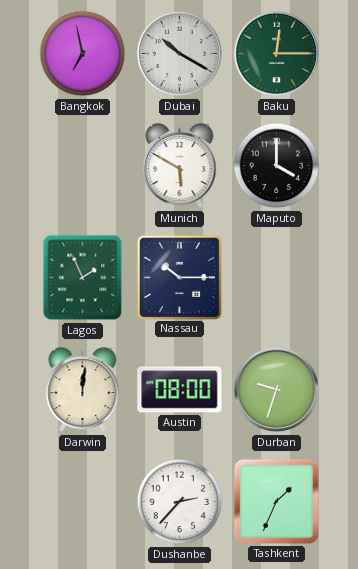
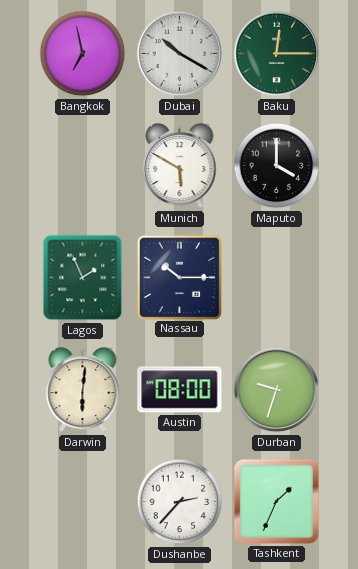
Darwin: 12:01 -> 6:01 (83, 390)
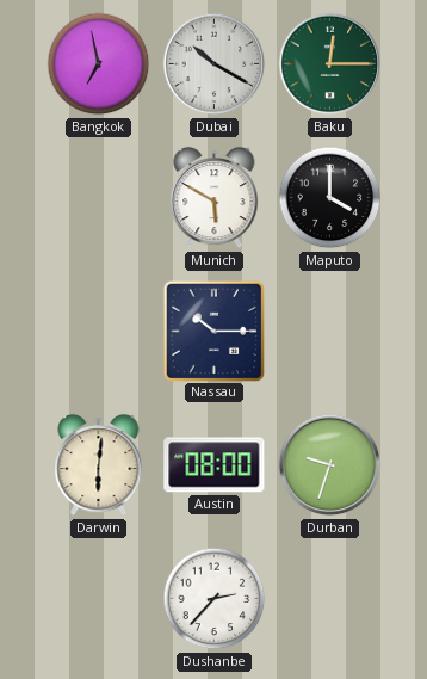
Lagos: 1:56 -> none (83, 278)
Tashkent: 1:34 -> none (276, 501)
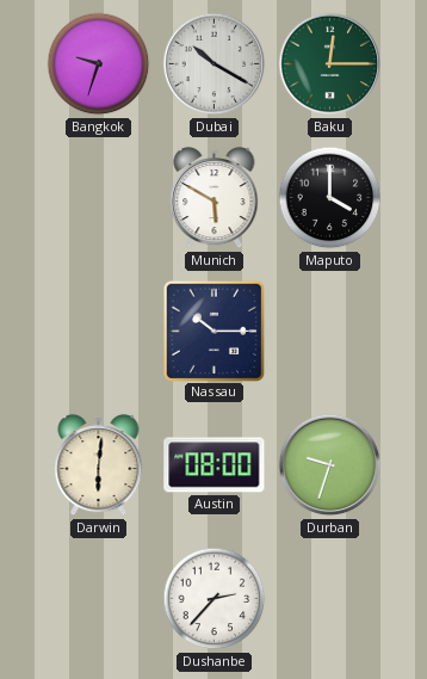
Bangkok: 6:58 -> 9:33 (99, 64)
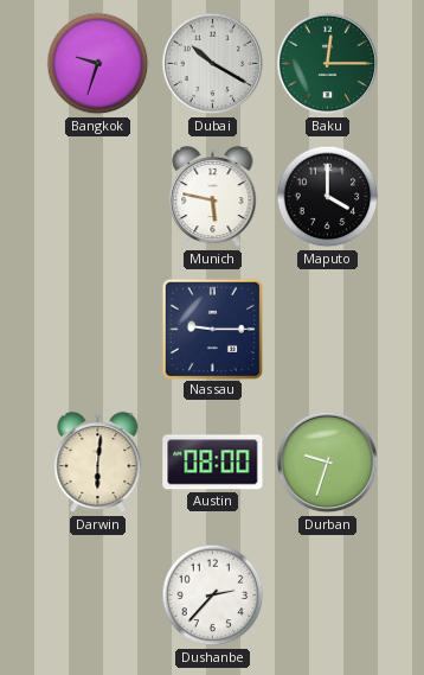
Munich: 5:50 -> 5:47 (213, 197)
Nassau: 10:15 -> 9:15 (212, 329)
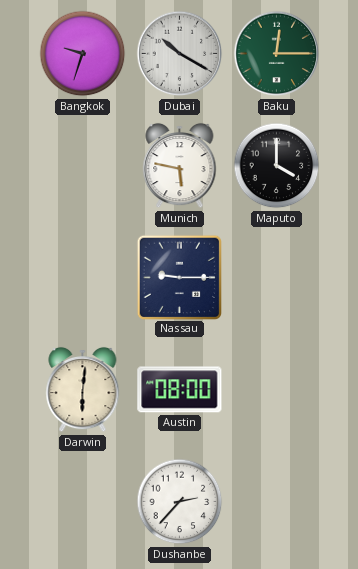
Durban: 9:33 -> none (328, 463)
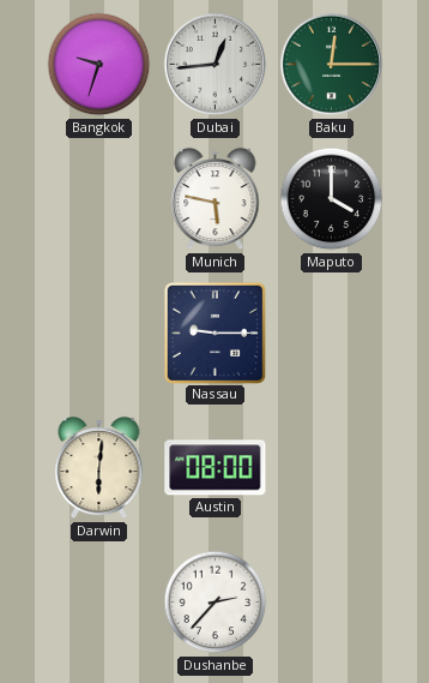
Dubai: 10:20 -> 12:44 (216, 65)
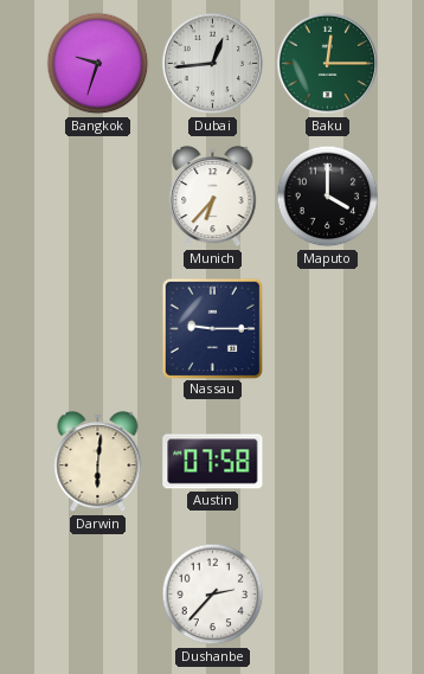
Munich: 5:47 -> 6:37 (213, 197)
Austin: 08:00 -> 07:58 (213, 462)
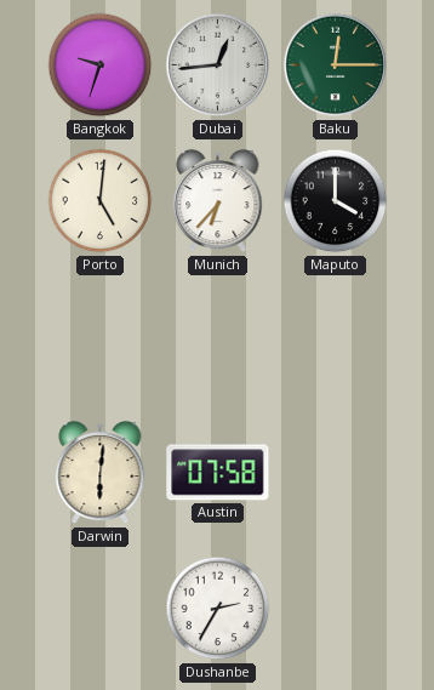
Porto: none -> 5:01 (101, 201)
Nassau: 9:15 -> none (212, 328)
Dushanbe: 2:37 -> 2:35 (218, 609)
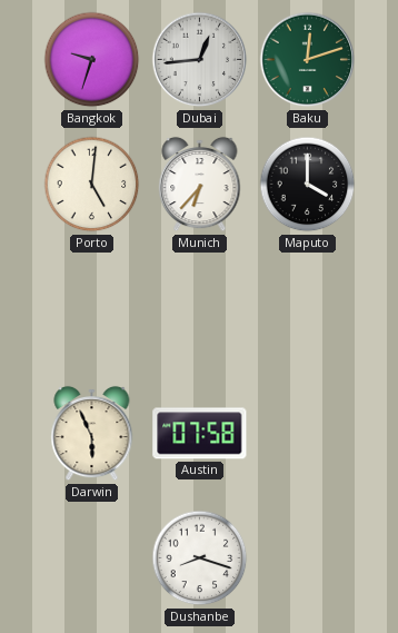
Baku: 12:15 -> 12:12 (308, 60)
Darwin: 6:01 -> 5:56 (92, 434)
Dushanbe: 2:35 -> 8:18 (200, 558)
